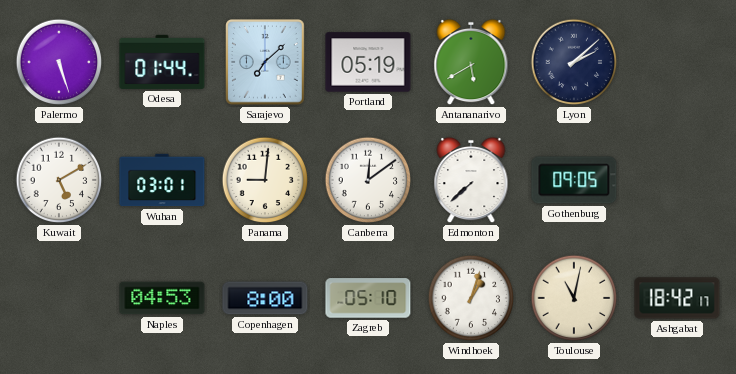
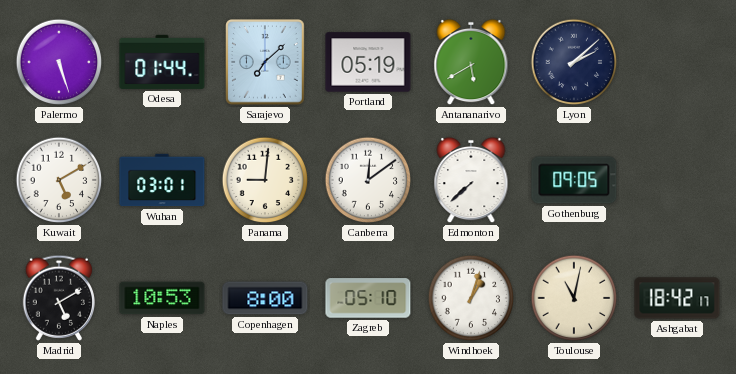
Madrid: none -> 5:10 (59, 298)
Naples: 04:53 -> 10:53 (162, 298)
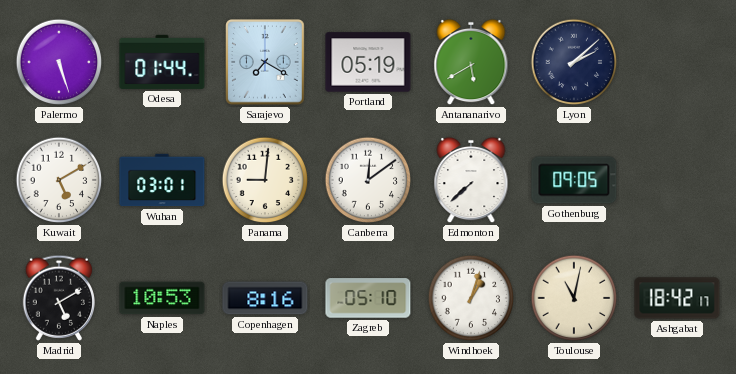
Sarajevo: 7:08 -> 7:20 (266, 63)
Copenhagen: 8:00 -> 8:16 (265, 298)
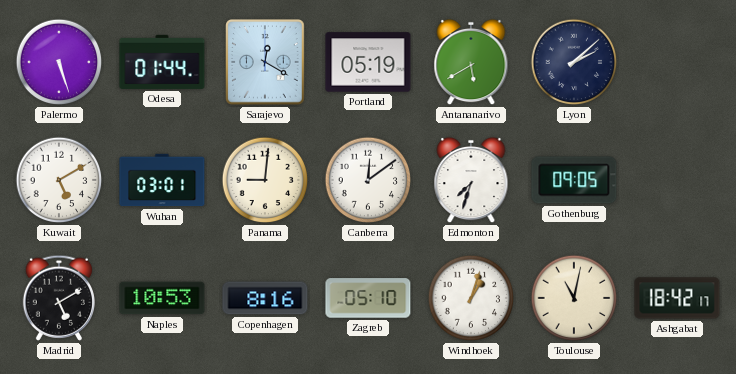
Sarajevo: 7:20 -> 12:20 (266, 63)
Edmonton: 7:38 -> 7:33 (471, 180)
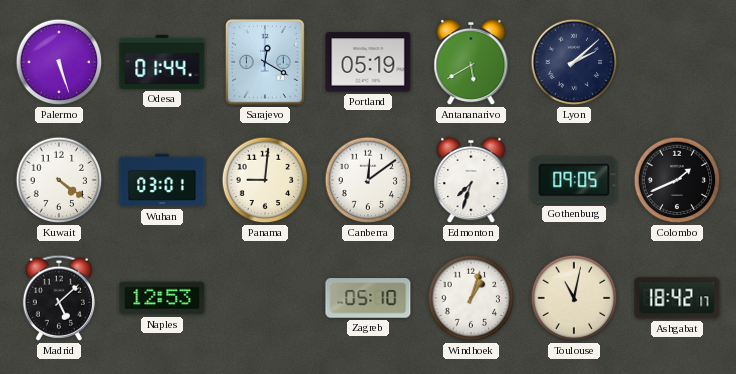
Kuwait: 5:10 -> 4:21 (59, 180)
Colombo: none -> 1:41 (677, 180)
Madrid: 5:10 -> 5:08 (59, 298)
Naples: 10:53 -> 12:53 (162, 298)
Copenhagen: 8:16 -> none (265, 298)
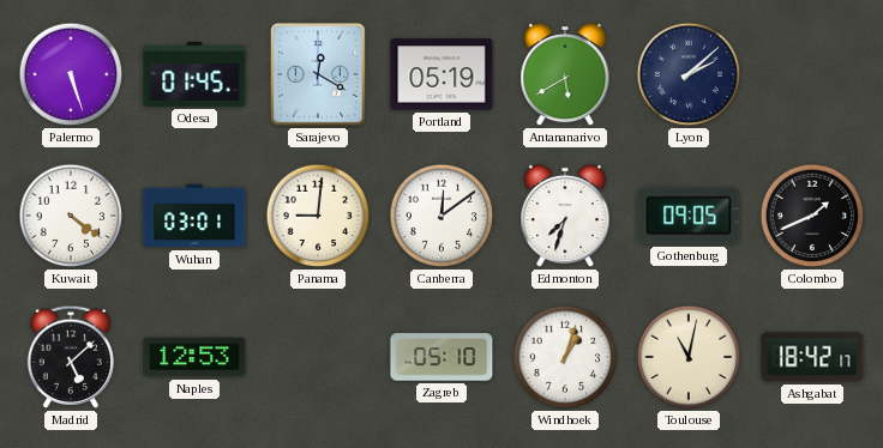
Odesa: 01:44 -> 01:45 (194, 74)
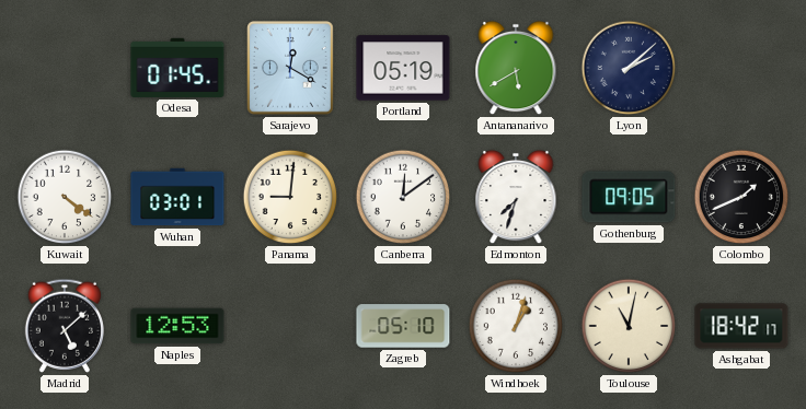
Palermo: 5:27 -> none (71, 74)
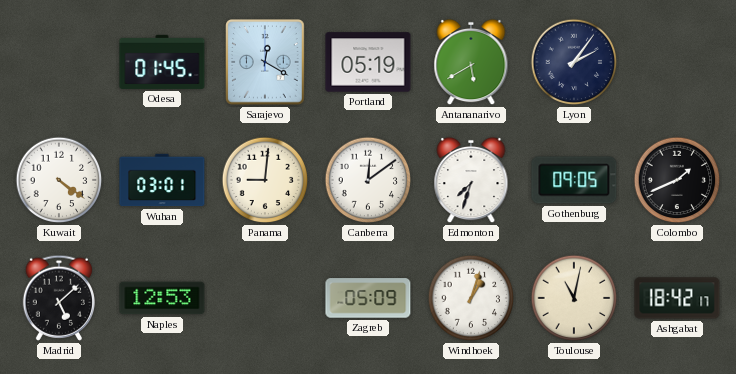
Lyon: 2:08 -> 2:06 (574, 62)
Zagreb: 05:10 -> 05:09 (368, 298)
